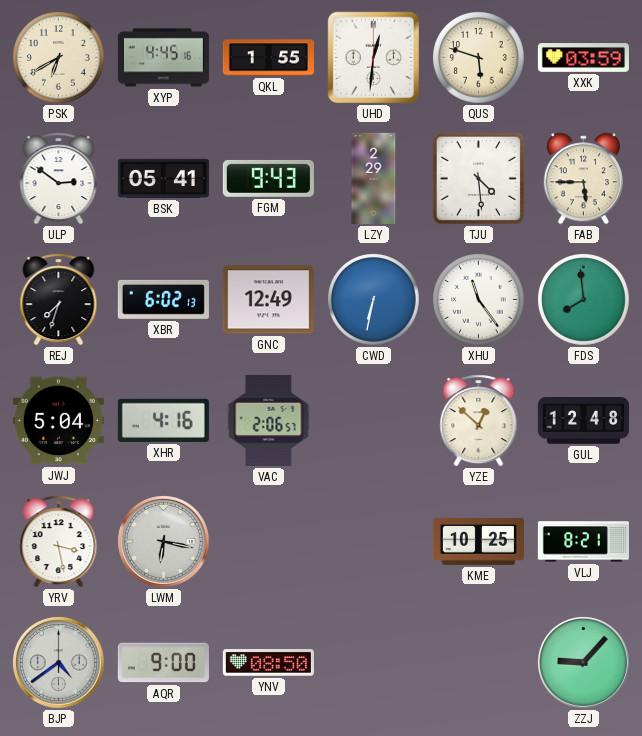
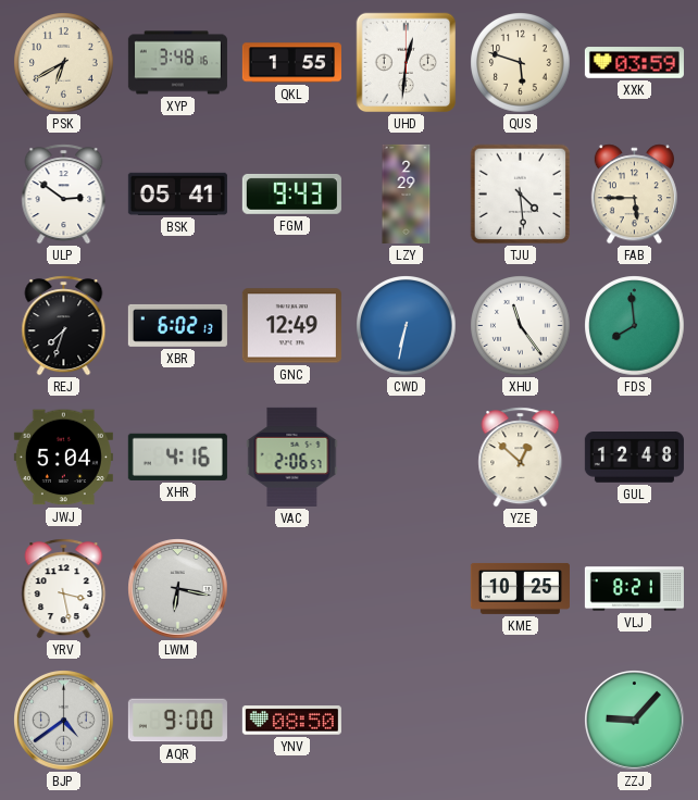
XYP: 4:45 -> 3:48 (177, 63)
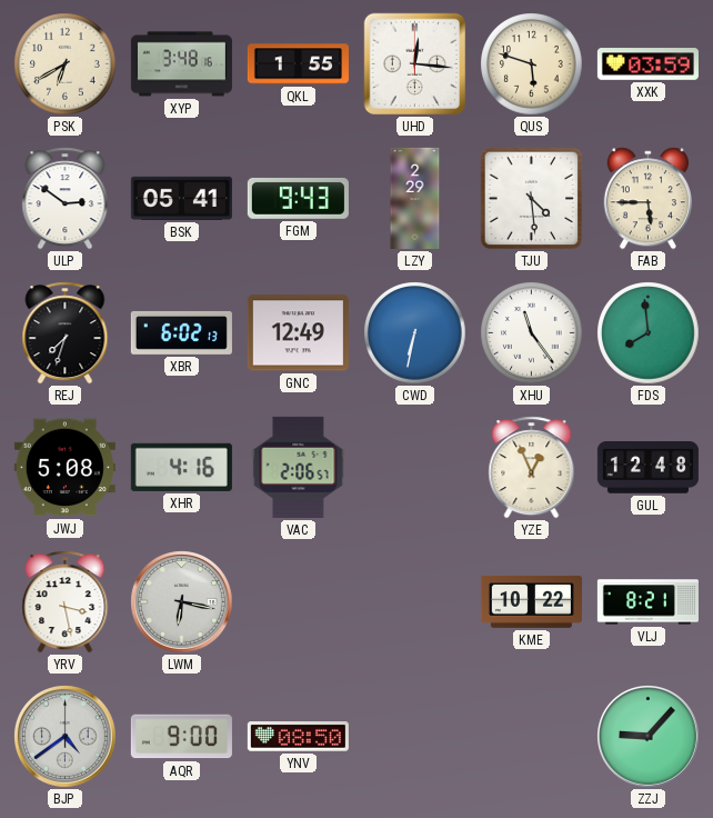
UHD: 12:31 -> 12:16 (415, 64)
JWJ: 5:04 -> 5:08 (64, 468)
YZE: 12:52 -> 12:56 (532, 468)
KME: 10:25 -> 10:22 (531, 601)
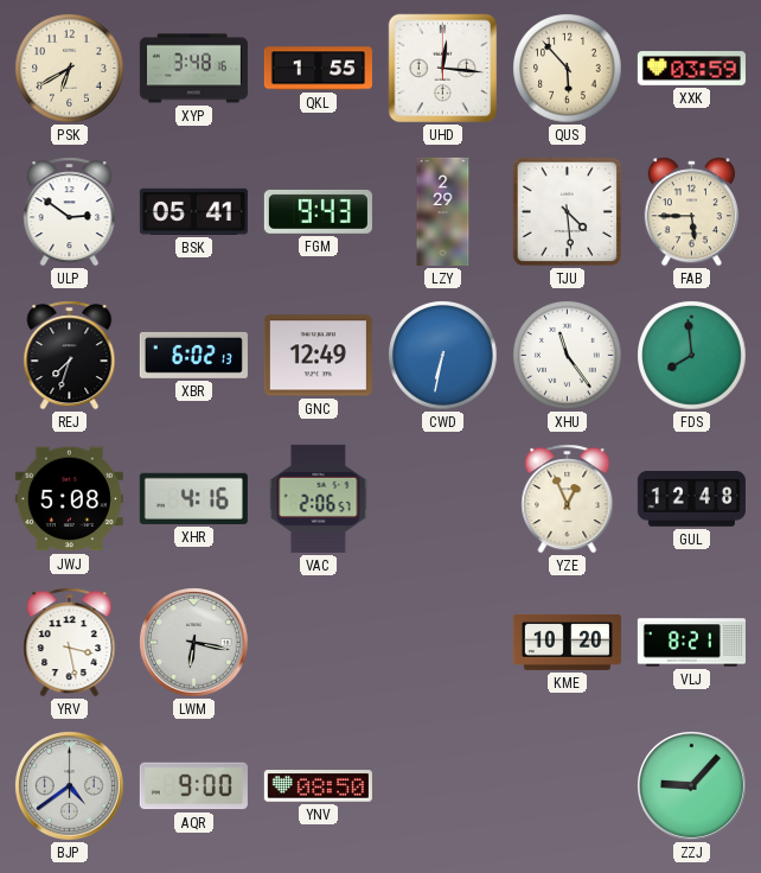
QUS: 5:48 -> 5:53 (568, 69)
KME: 10:22 -> 10:20 (567, 642)
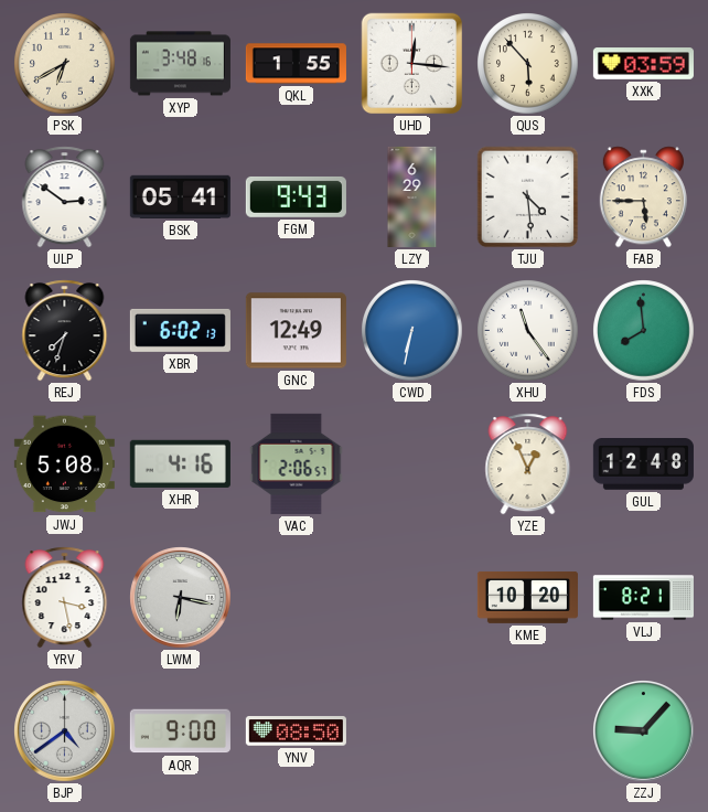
LZY: 2:29 -> 6:29 (412, 196)
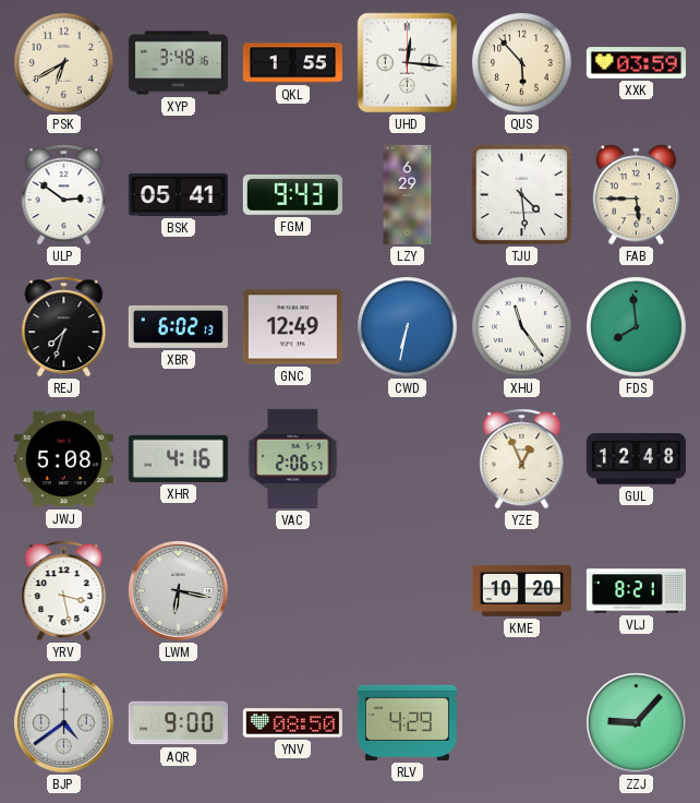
RLV: none -> 4:29 (407, 722)
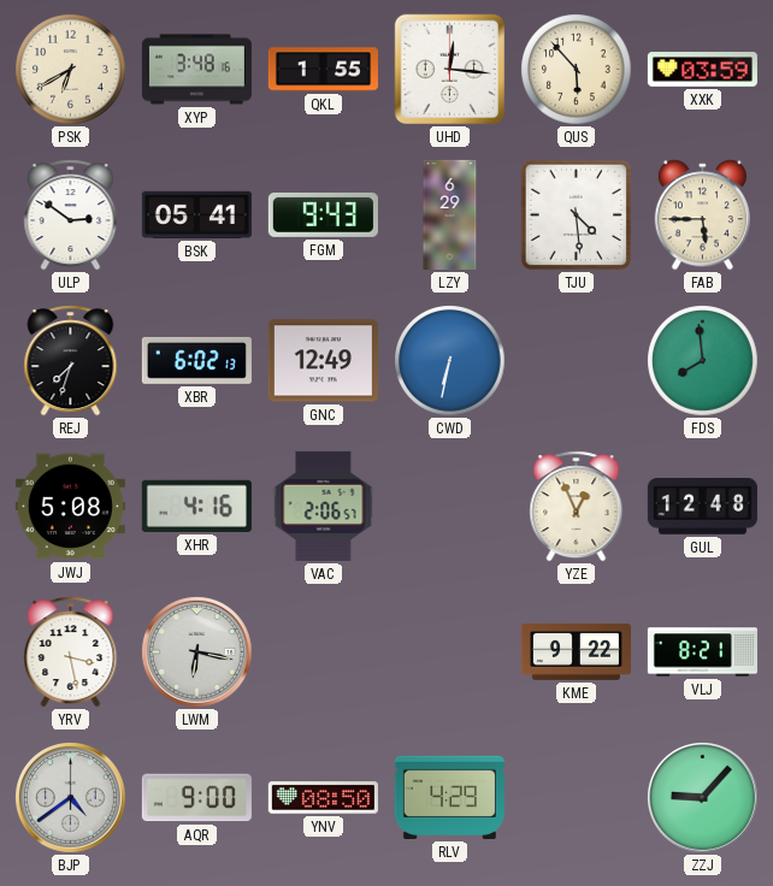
XHU: 11:24 -> none (522, 327)
KME: 10:20 -> 9:22 (576, 651)
